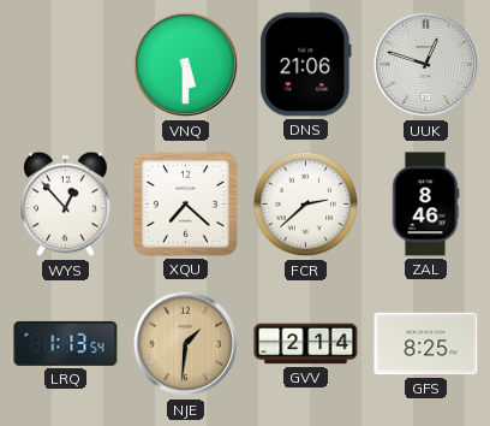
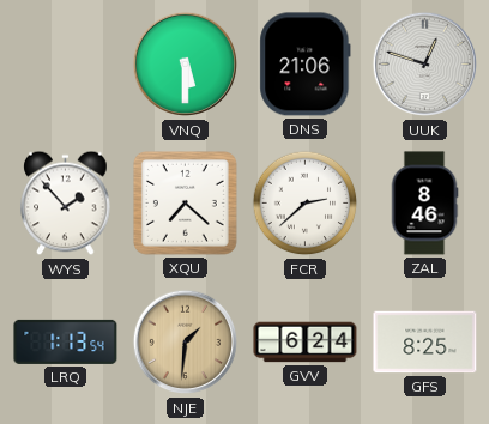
WYS: 12:53 -> 1:53 (66, 204)
GVV: 2:14 -> 6:24 (306, 343)
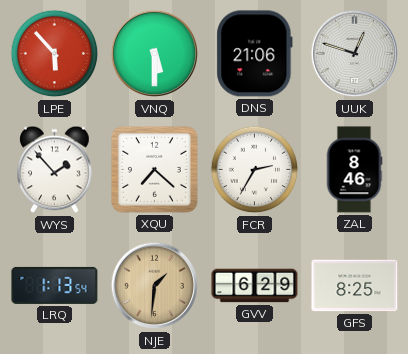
LPE: none -> 5:53 (55, 54)
FCR: 2:38 -> 2:35 (255, 170)
GVV: 6:24 -> 6:29 (255, 286)
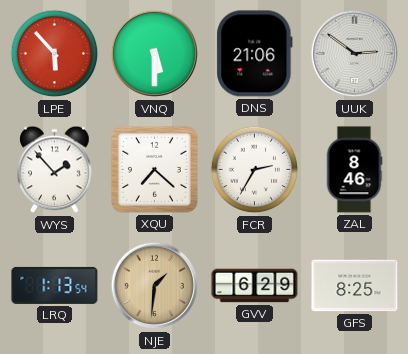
UUK: 12:48 -> 2:51 (355, 54)
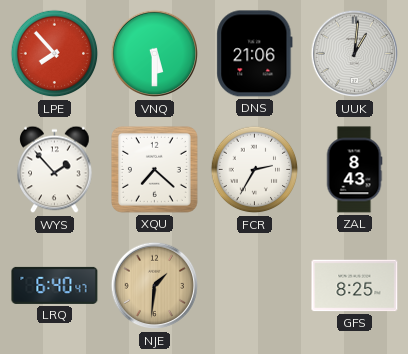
LPE: 5:53 -> 7:53 (55, 54)
UUK: 2:51 -> 1:01 (355, 54)
ZAL: 8:46 -> 8:43 (354, 170)
LRQ: 1:13 -> 6:40 (55, 285)
GVV: 6:29 -> none (255, 286)
